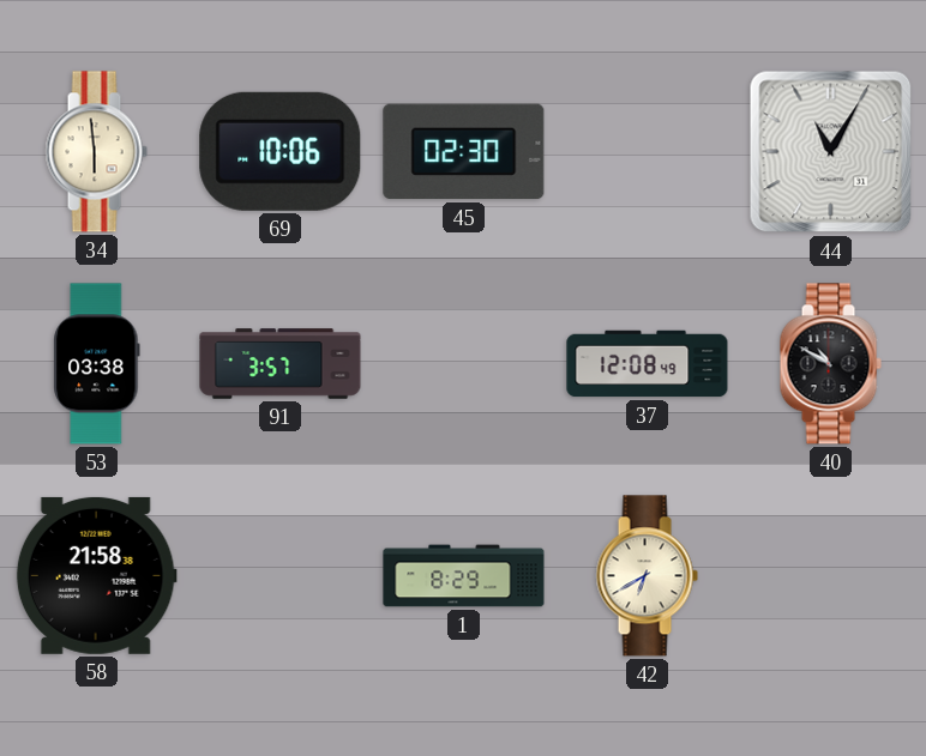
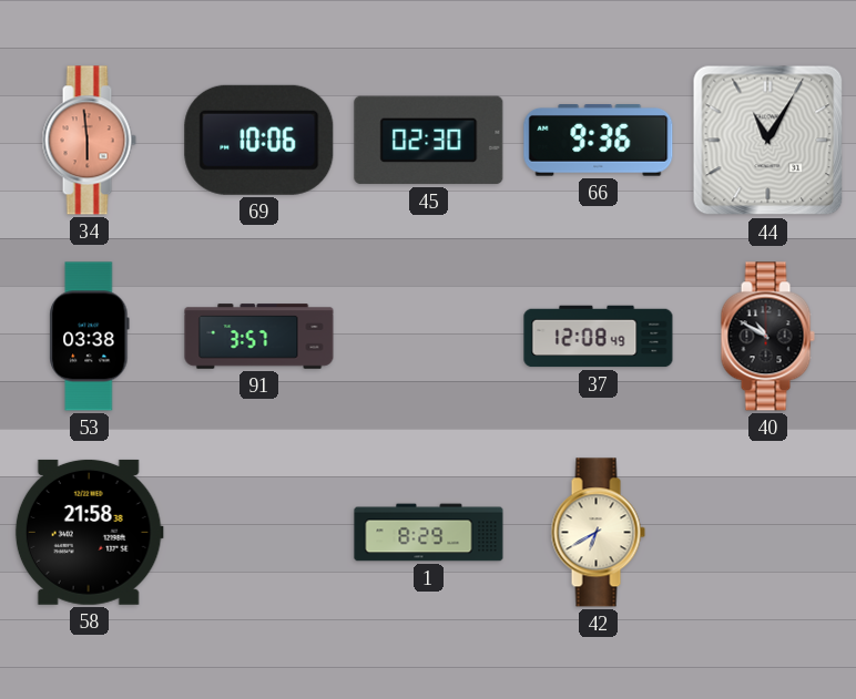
34 dial: cream -> salmon (89, 141)
66: none -> 9:36 (599, 141)
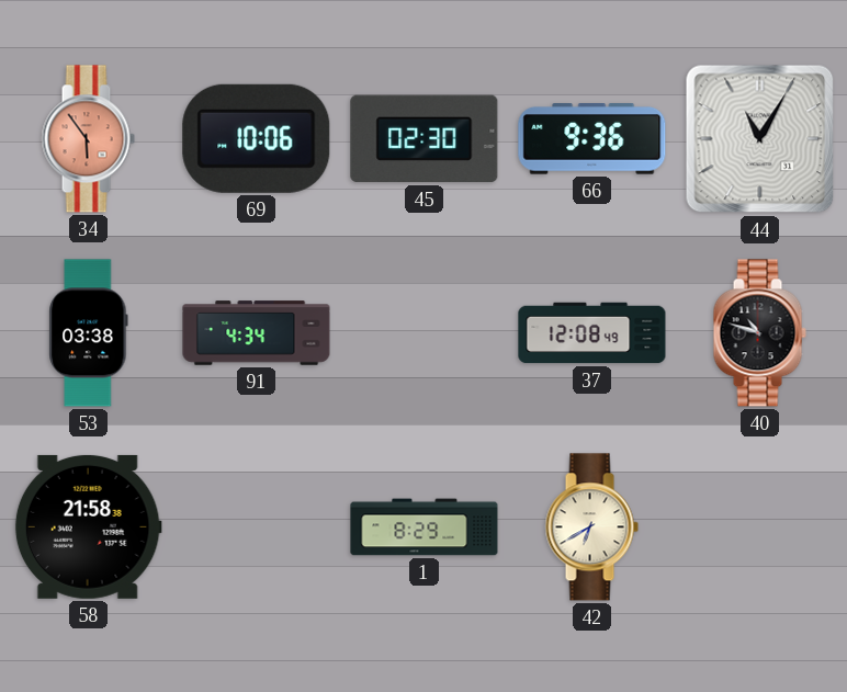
34: 5:59 -> 5:54 (88, 139)
91: 3:57 -> 4:34 (257, 333)
40: 10:50 -> 10:48 (759, 333)
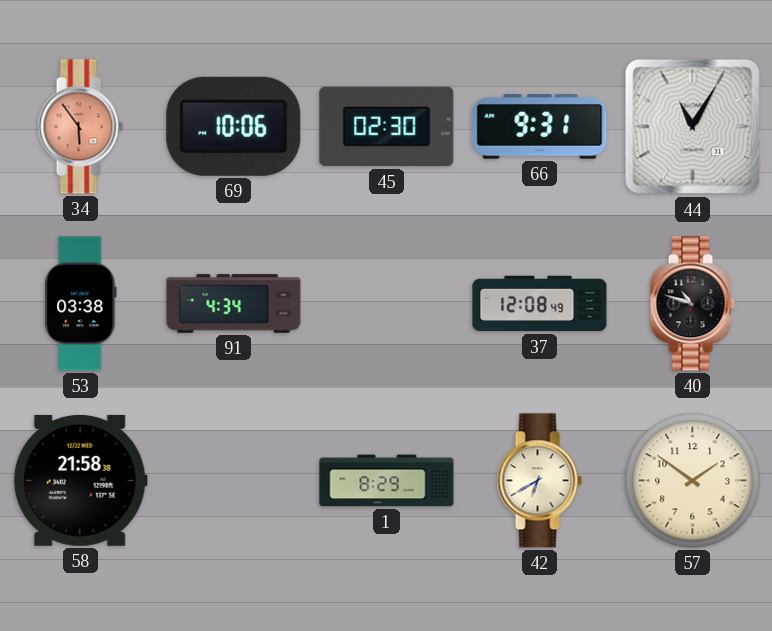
66: 9:36 -> 9:31 (540, 127)
57: none -> 1:51 (693, 481)
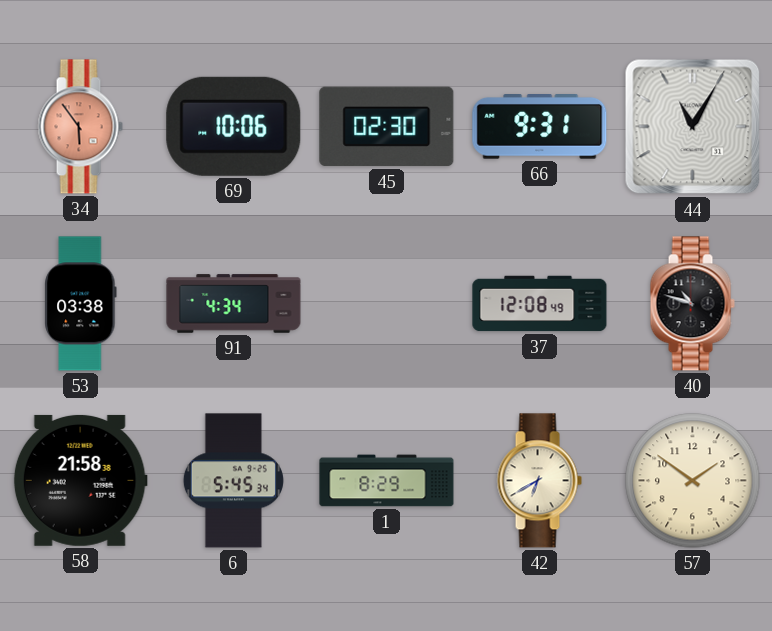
6: none -> 5:45 (233, 481)
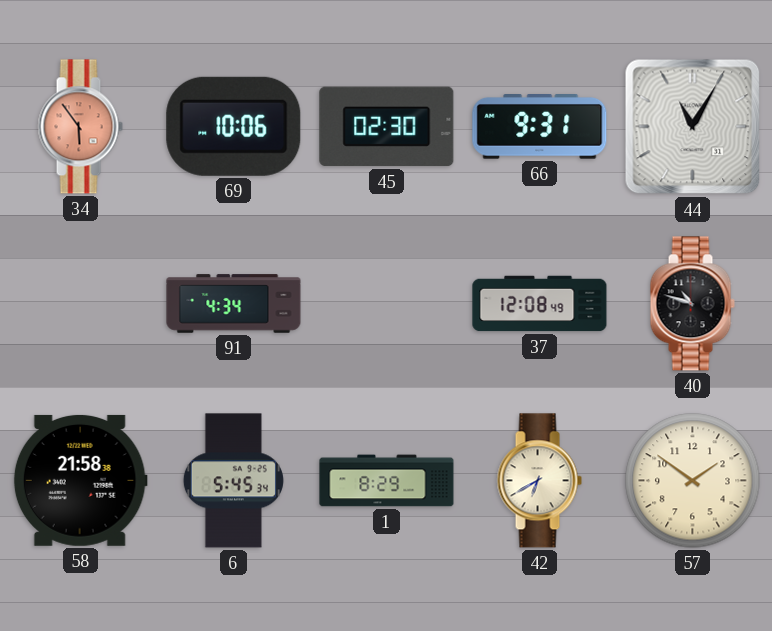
53: 03:38 -> none (81, 304)
